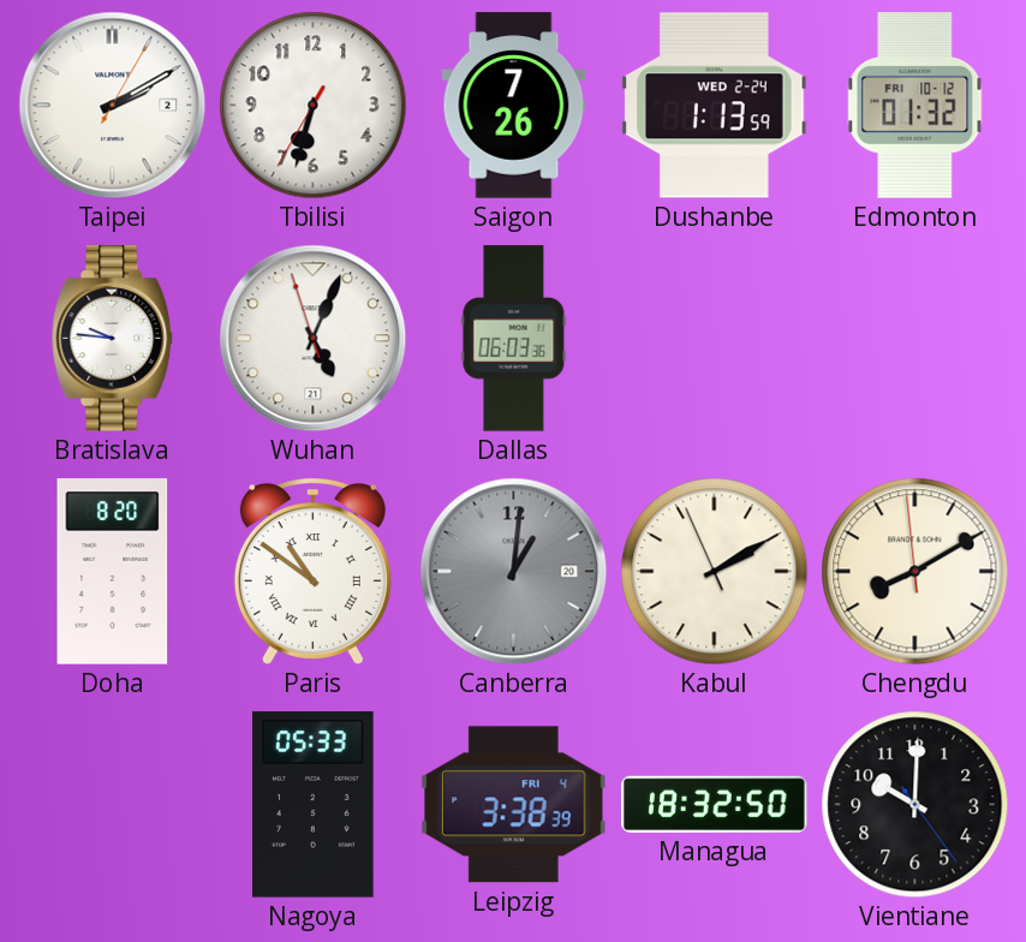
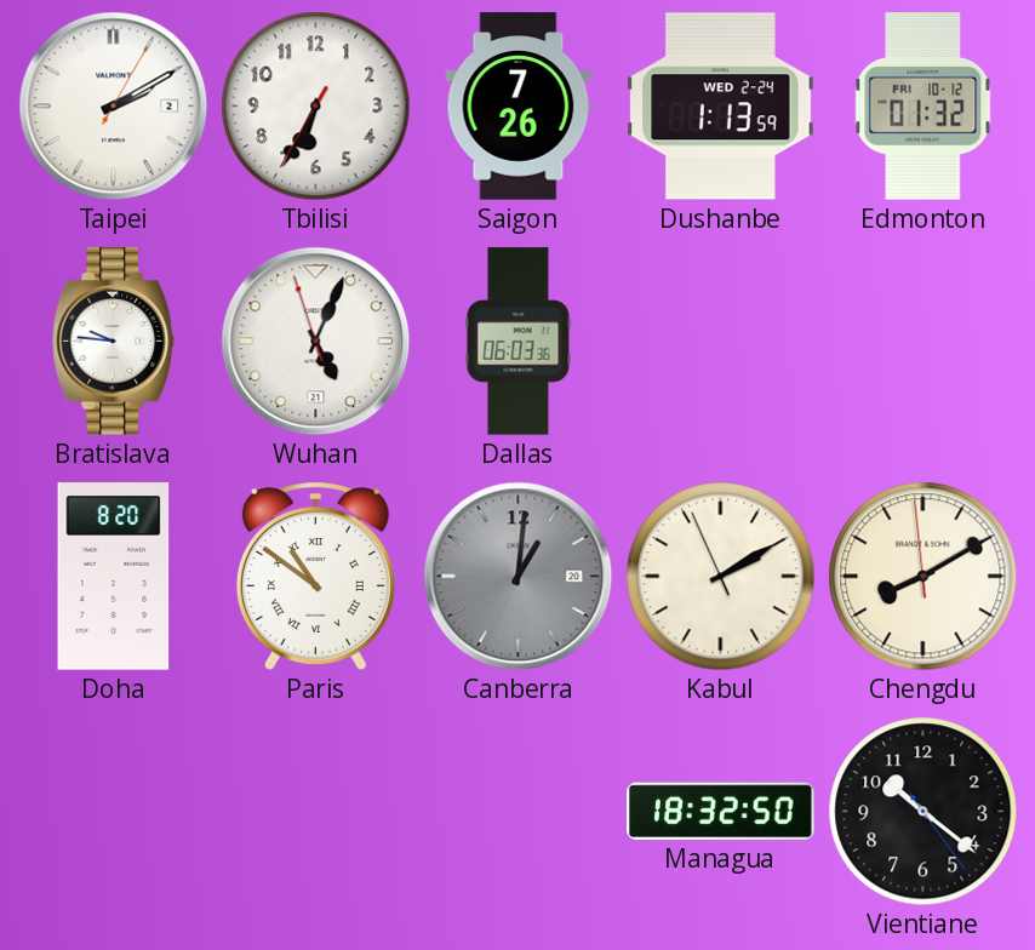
Tbilisi: 6:32 -> 6:34 (316, 107)
Nagoya: 05:33 -> none (314, 805)
Leipzig: 3:38 -> none (514, 805)
Vientiane: 10:00 -> 10:21 (924, 812)
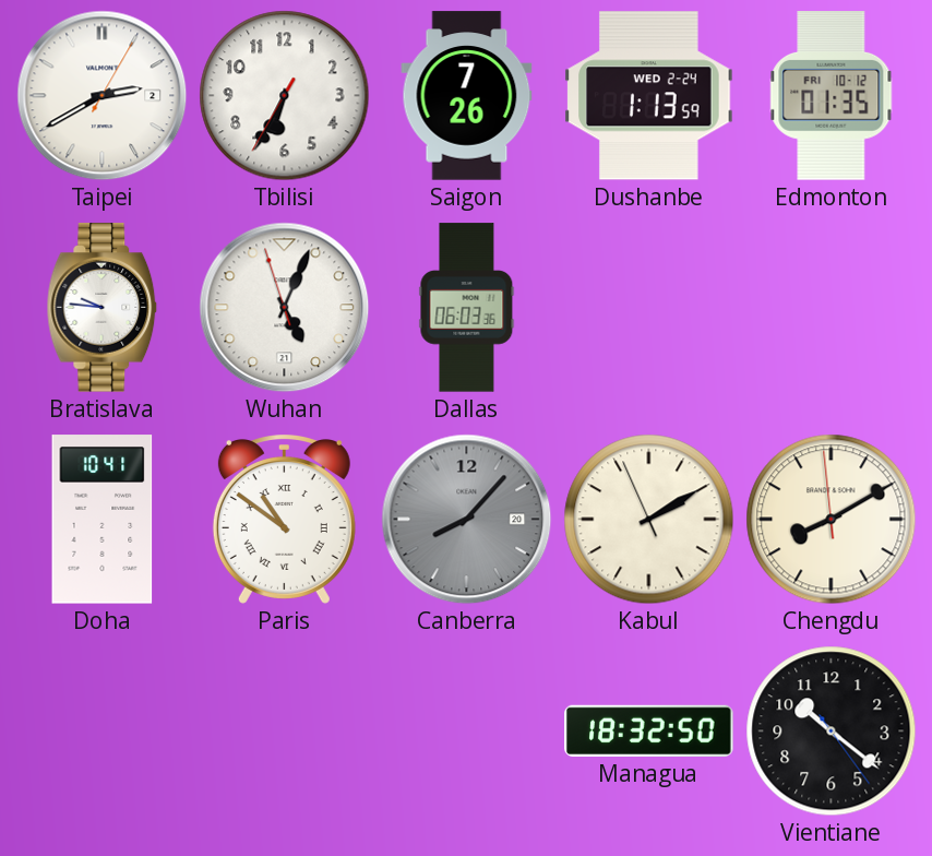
Taipei: 2:10 -> 2:40 (103, 96)
Edmonton: 01:32 -> 01:35 (832, 96)
Doha: 8:20 -> 10:41 (103, 520)
Canberra: 1:01 -> 8:07 (467, 520)
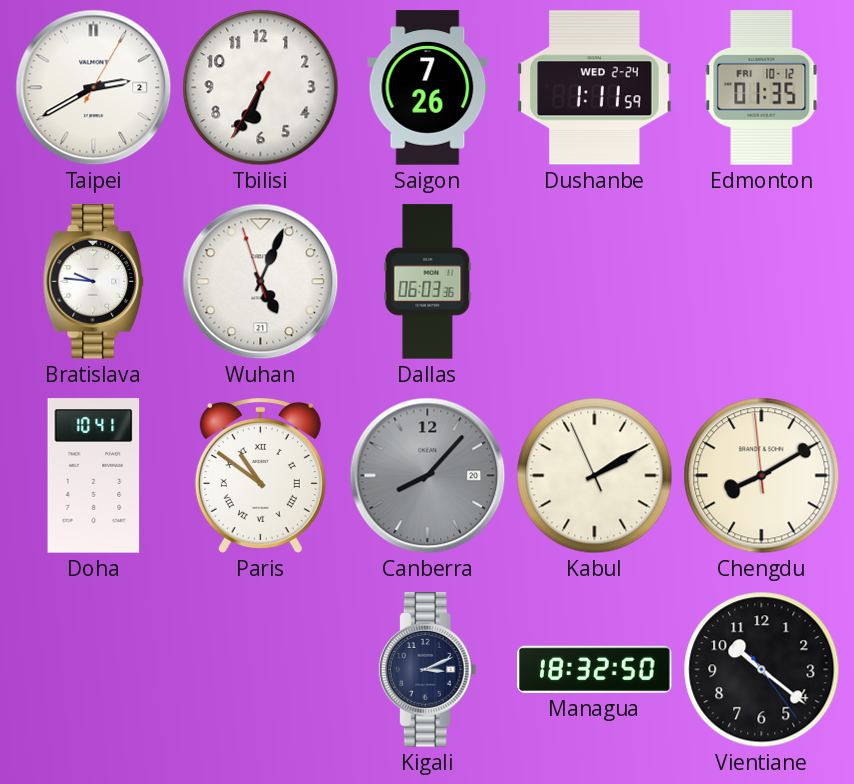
Dushanbe: 1:13 -> 1:11 (595, 88)
Kigali: none -> 3:11 (427, 670)
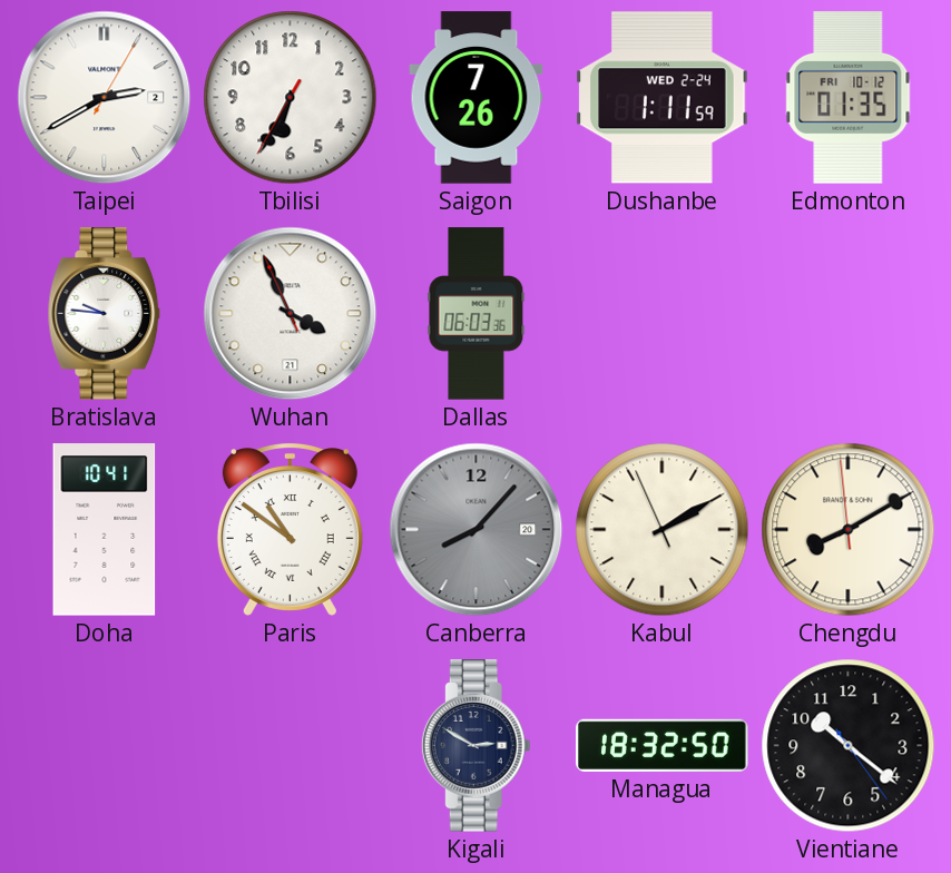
Wuhan: 5:03 -> 3:55 (291, 314)
Kigali: 3:11 -> 2:50 (475, 746)
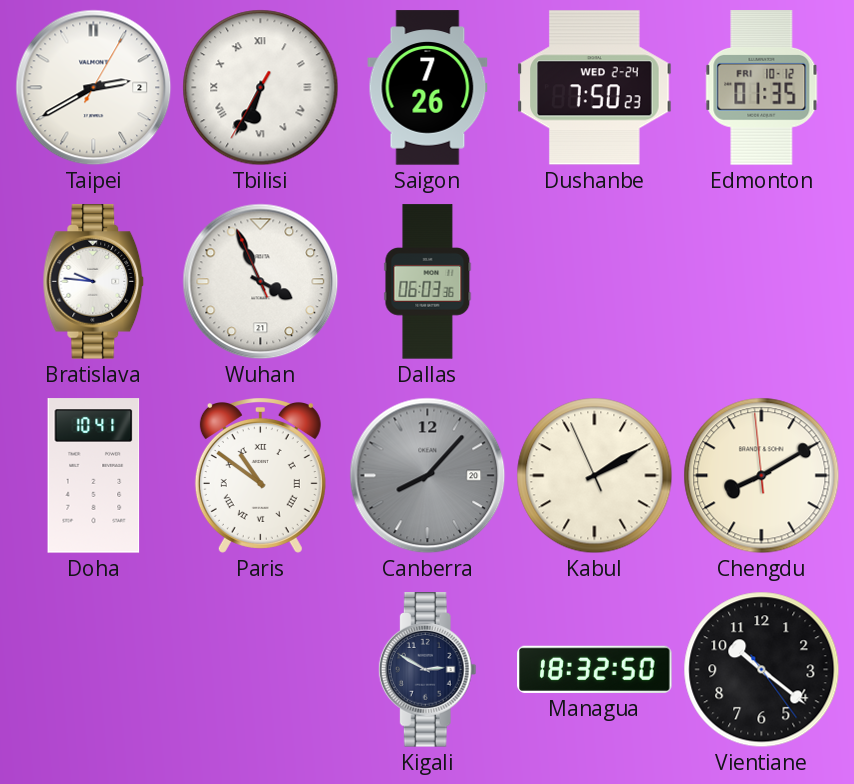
Tbilisi numerals: Arabic -> Roman (261, 88)
Dushanbe: 1:11 -> 7:50 (595, 88)
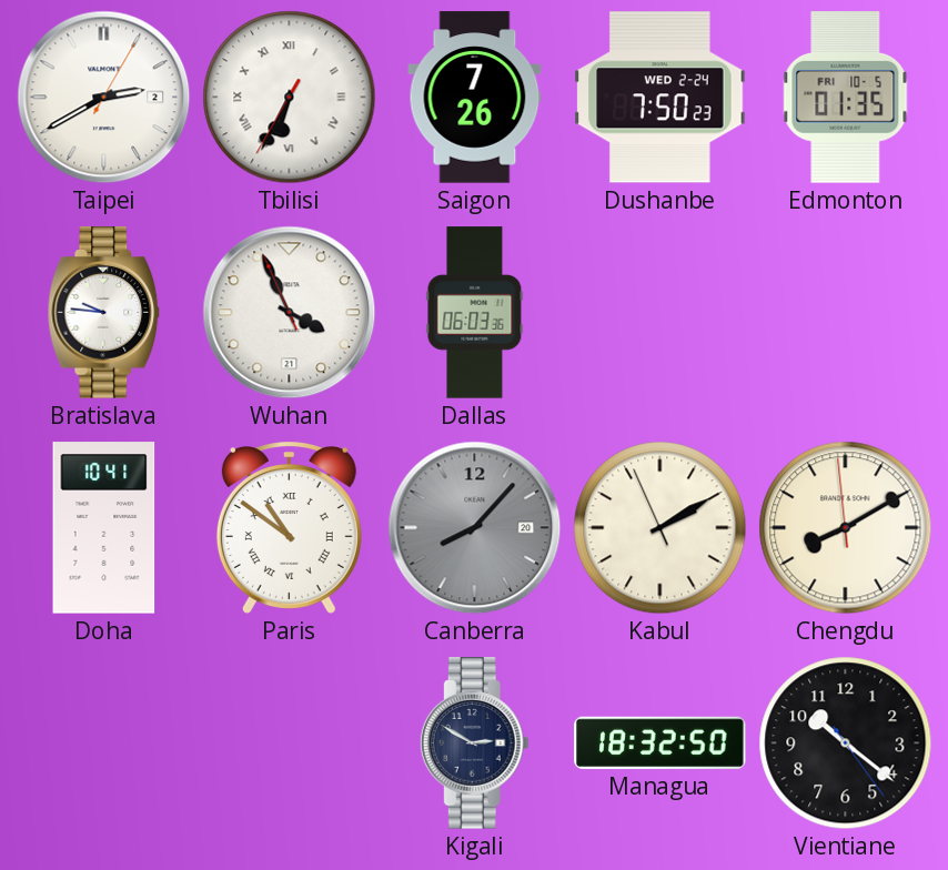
Edmonton date: FRI 10-12 -> FRI 10-5 (846, 98)
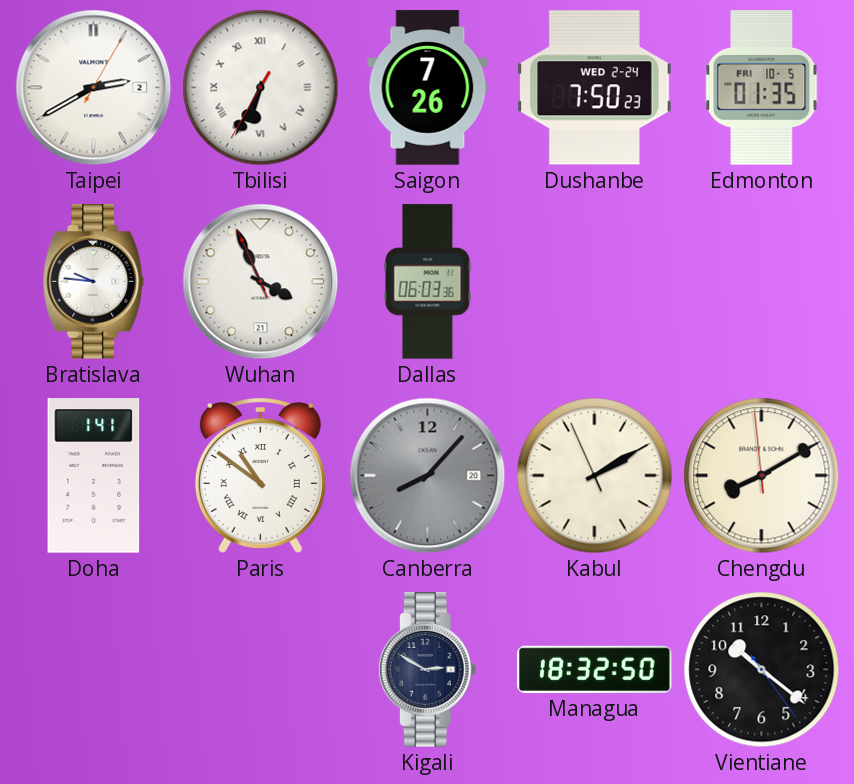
Doha: 10:41 -> 1:41 (94, 476)
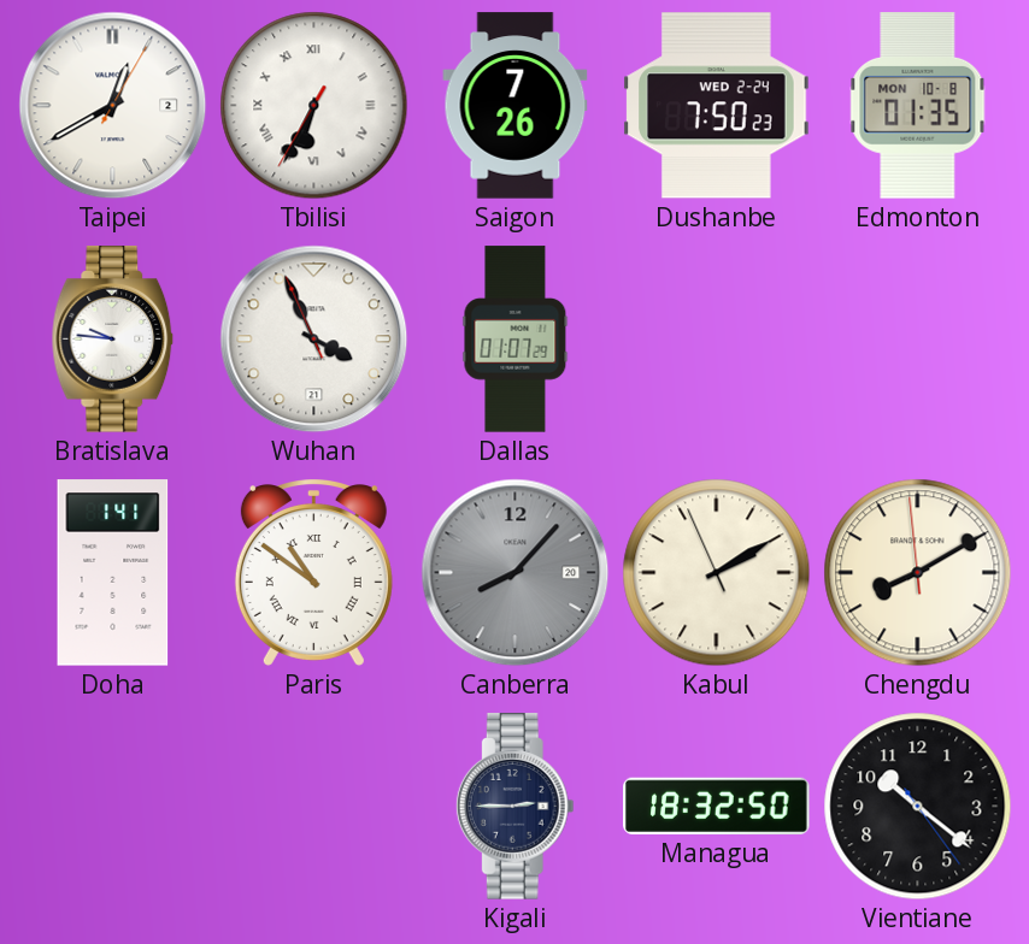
Taipei: 2:40 -> 12:40 (113, 106)
Edmonton date: FRI 10-5 -> MON 10-8 (918, 106)
Dallas: 06:03 -> 01:07 (516, 340)
Kigali: 2:50 -> 2:45 (514, 807)
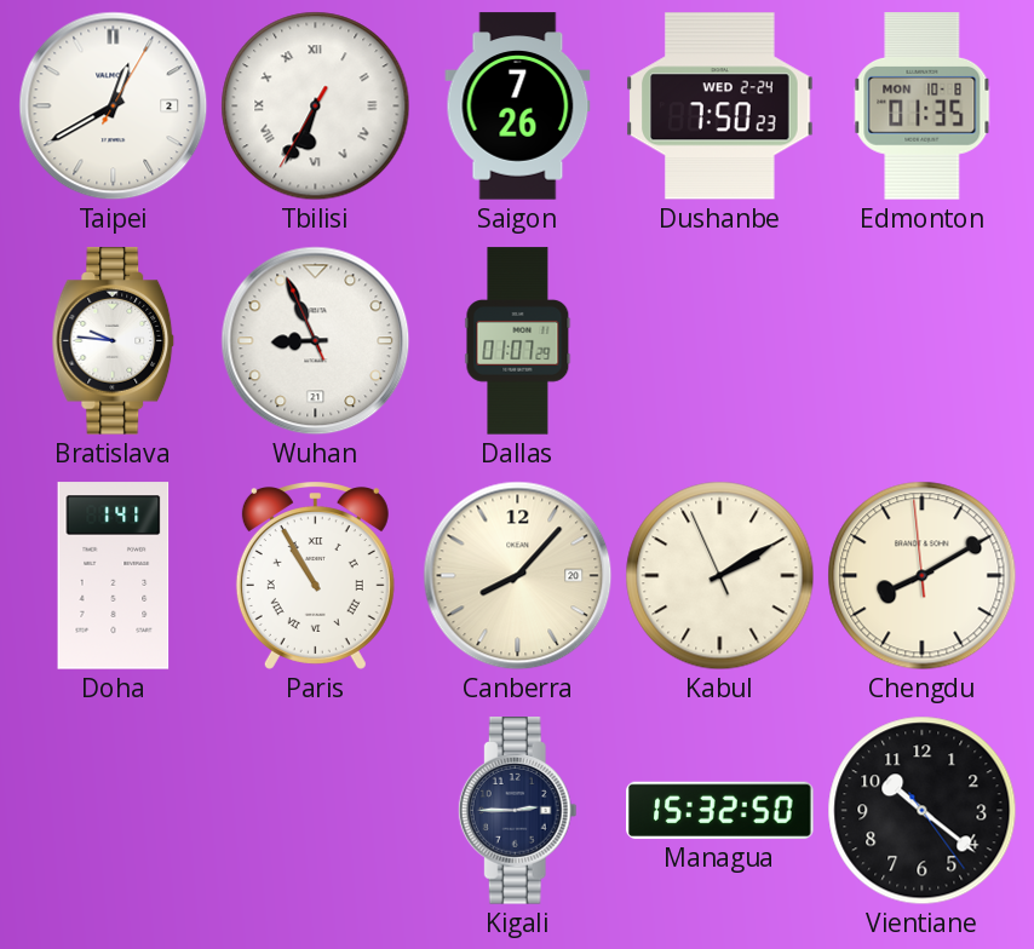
Wuhan: 3:55 -> 8:55 (316, 341)
Paris: 10:51 -> 10:55 (315, 576)
Canberra dial: grey -> cream (518, 576)
Managua: 18:32 -> 15:32 (720, 810)
